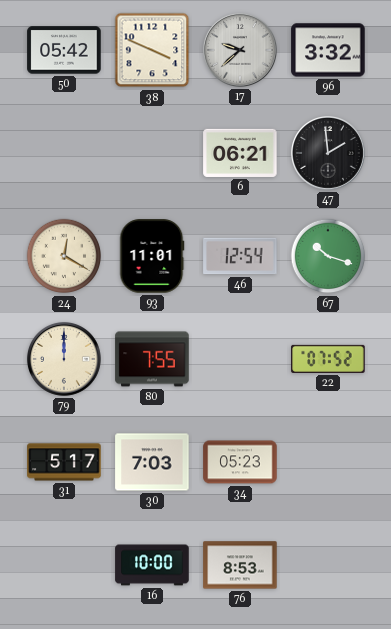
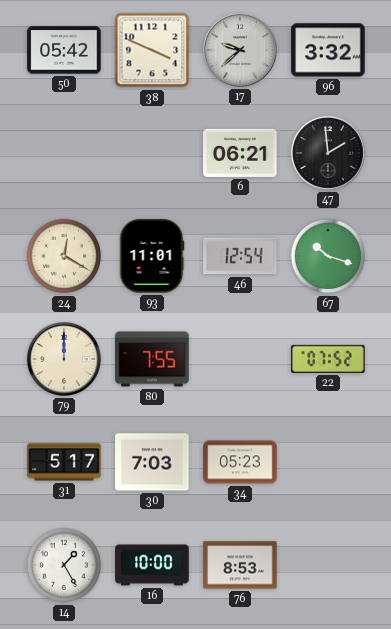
14: none -> 1:25 (64, 565)
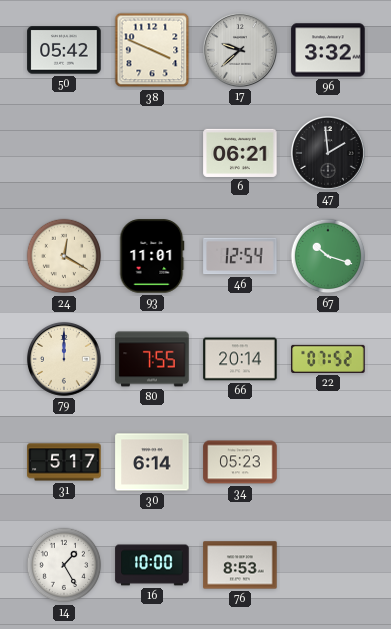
66: none -> 20:14 (240, 359)
30: 7:03 -> 6:14 (152, 462)
